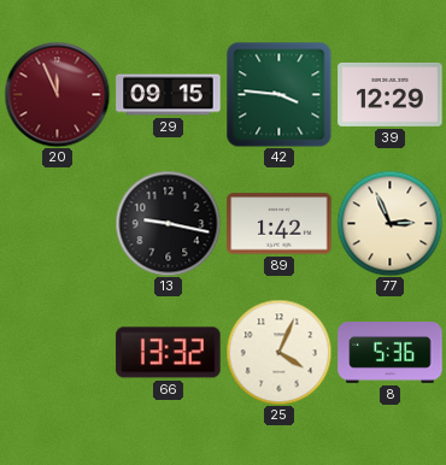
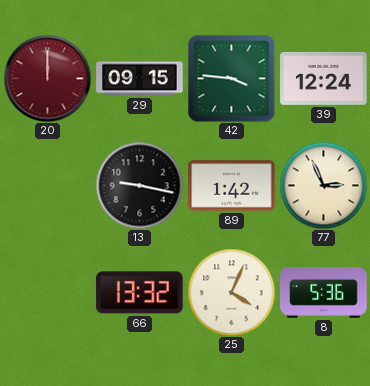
20: 11:56 -> 12:00 (47, 78)
39: 12:29 -> 12:24 (324, 78)
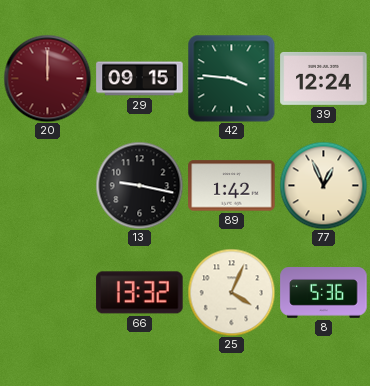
77: 2:56 -> 12:56 (323, 185)
